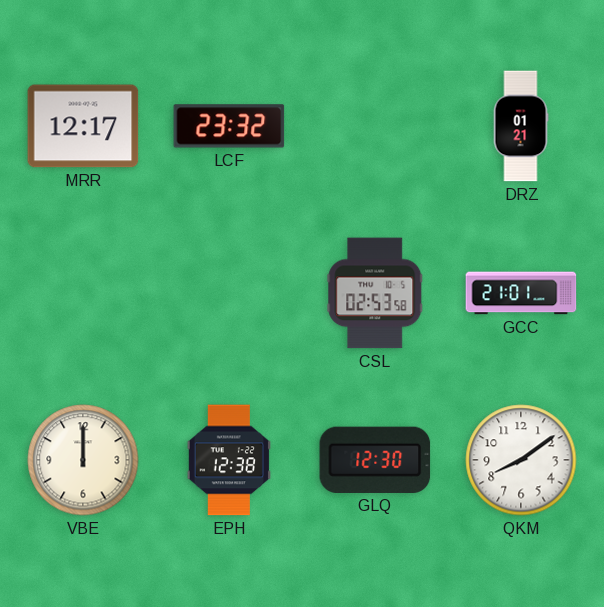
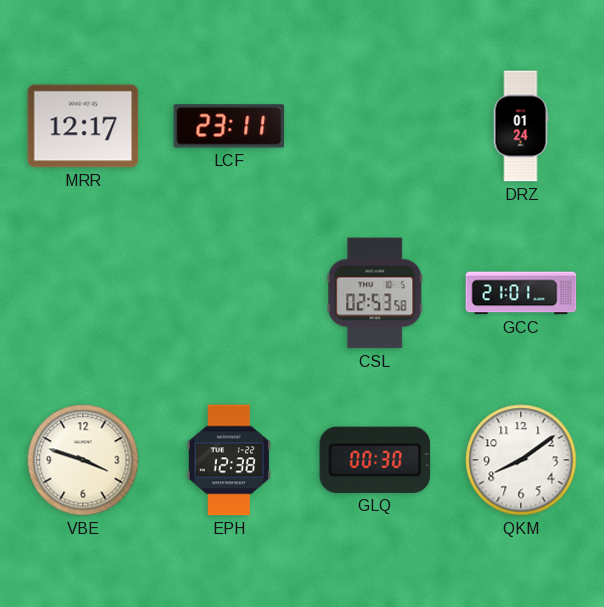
LCF: 23:32 -> 23:11 (229, 126)
DRZ: 01:21 -> 01:24 (521, 126)
VBE: 12:00 -> 3:48 (83, 460)
GLQ: 12:30 -> 00:30 (375, 460)
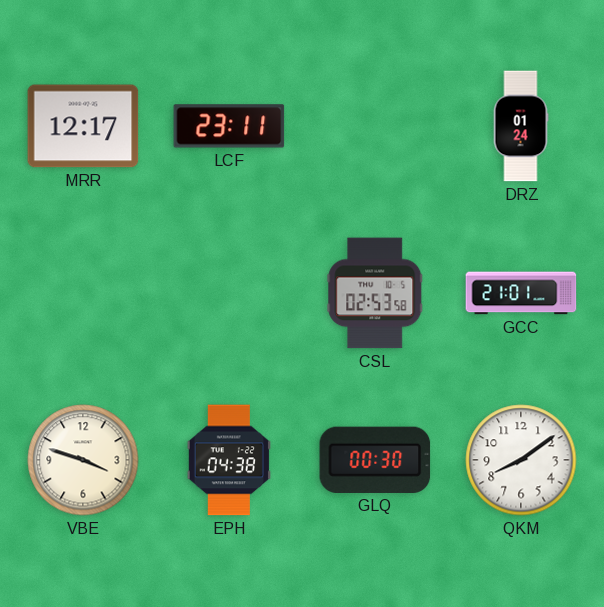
EPH: 12:38 -> 04:38 (229, 460)
